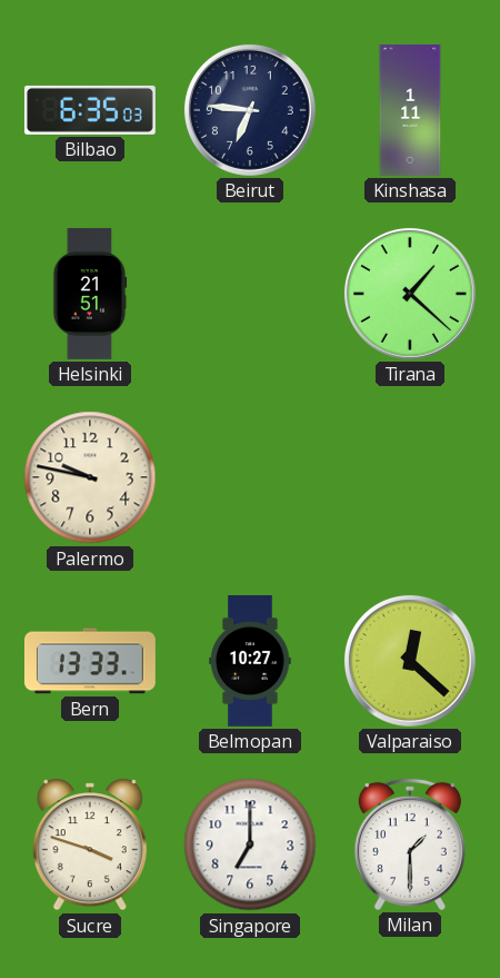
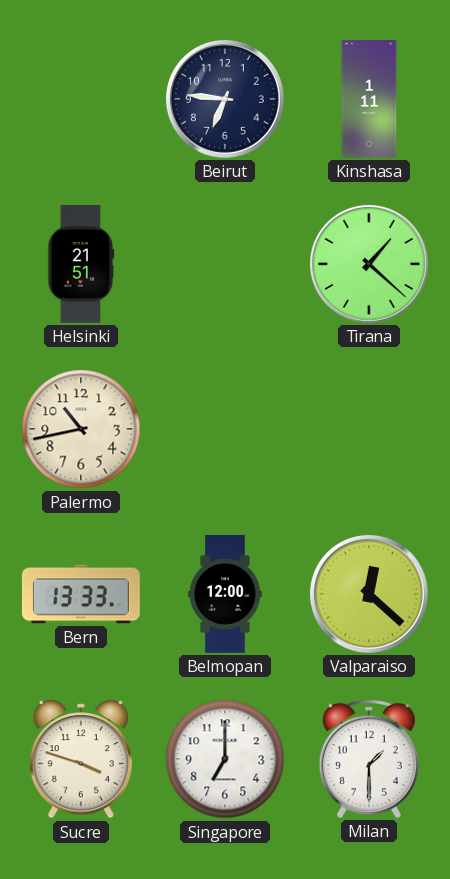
Bilbao: 6:35 -> none (90, 110)
Palermo: 9:47 -> 10:43 (81, 429)
Belmopan: 10:27 -> 12:00 (225, 594)
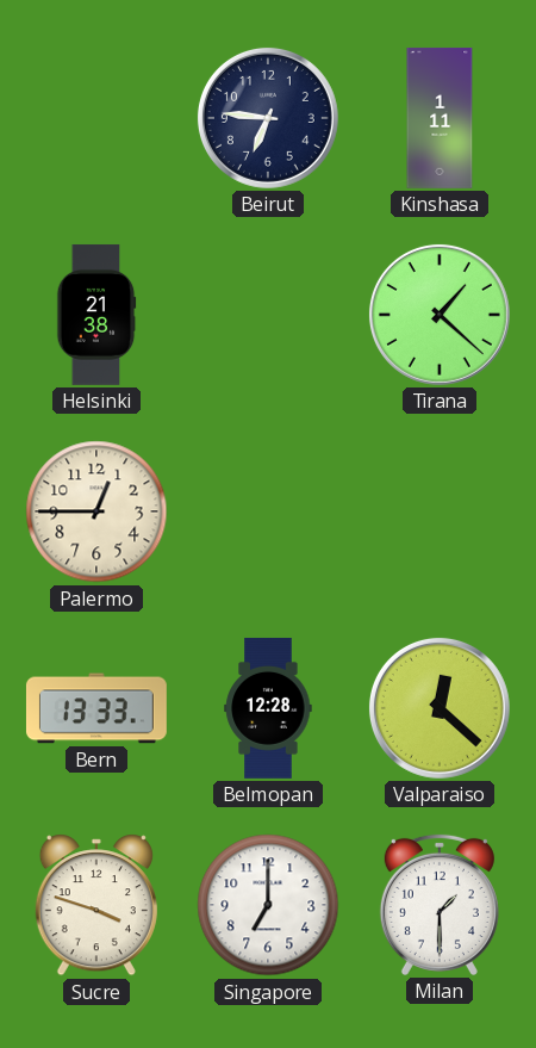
Helsinki: 21:51 -> 21:38 (96, 315)
Palermo: 10:43 -> 12:45 (96, 511)
Belmopan: 12:00 -> 12:28 (268, 708)
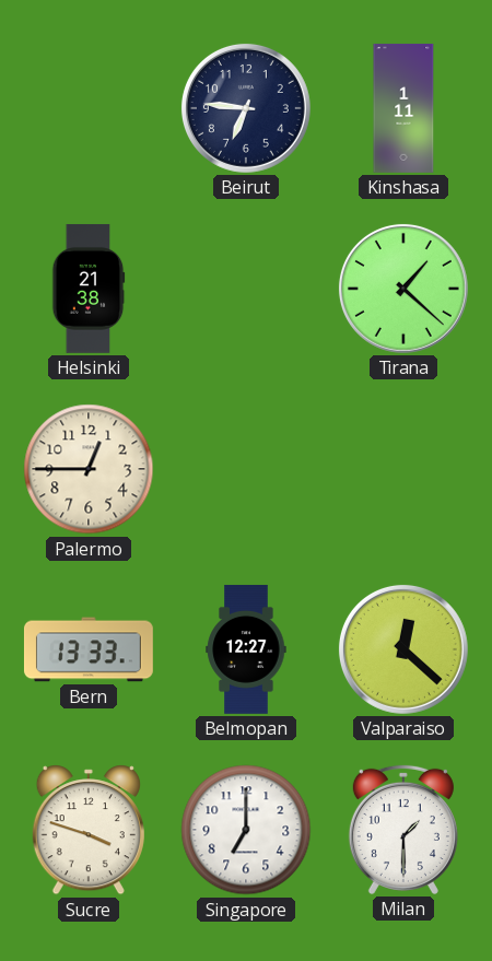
Belmopan: 12:28 -> 12:27 (246, 649)
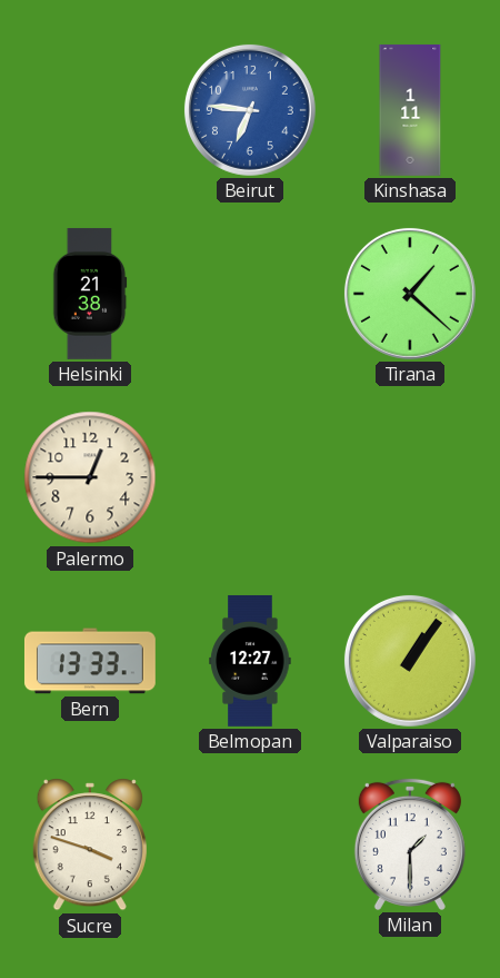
Beirut dial: navy -> blue (250, 110)
Valparaiso: 12:22 -> 1:06 (410, 661)
Singapore: 7:00 -> none (246, 830)
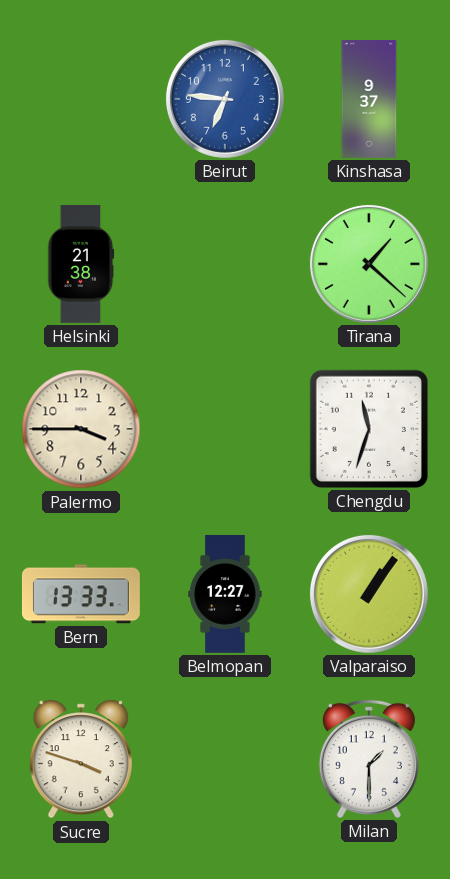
Kinshasa: 1:11 -> 9:37 (369, 99)
Palermo: 12:45 -> 3:45 (81, 429)
Chengdu: none -> 11:33 (369, 429)
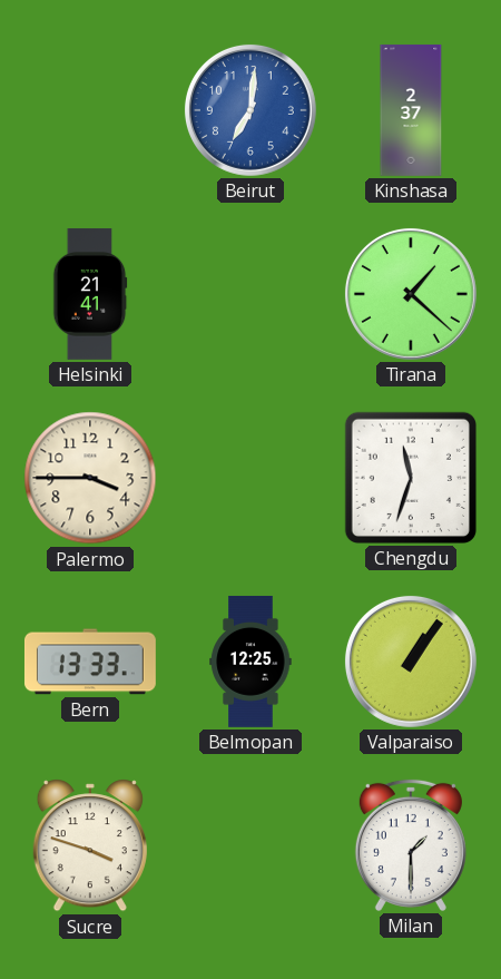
Beirut: 6:46 -> 7:01 (250, 110)
Kinshasa: 9:37 -> 2:37 (411, 110)
Helsinki: 21:38 -> 21:41 (90, 294)
Belmopan: 12:27 -> 12:25 (250, 662)
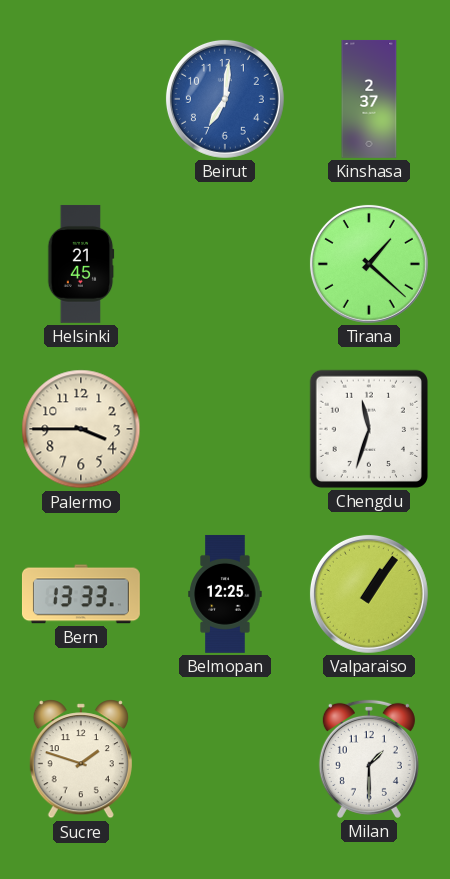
Helsinki: 21:41 -> 21:45 (81, 264)
Sucre: 3:48 -> 1:48 (81, 759)
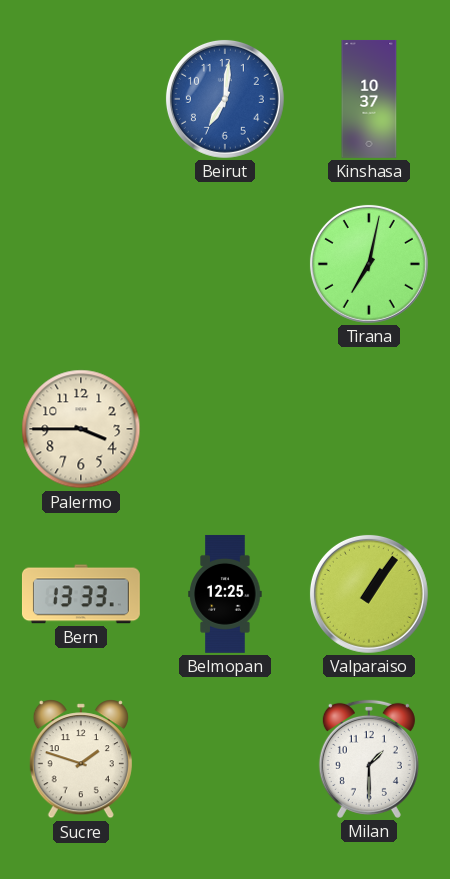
Kinshasa: 2:37 -> 10:37 (369, 99)
Helsinki: 21:45 -> none (81, 264)
Tirana: 1:22 -> 7:02 (369, 264)
Chengdu: 11:33 -> none (369, 429)
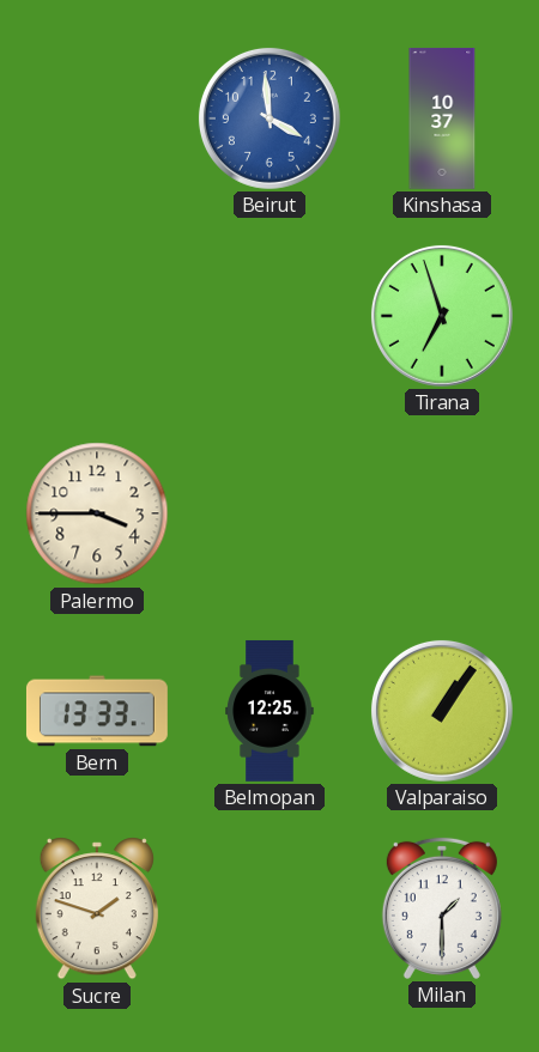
Beirut: 7:01 -> 3:59 (269, 118)
Tirana: 7:02 -> 6:57 (442, 316)
